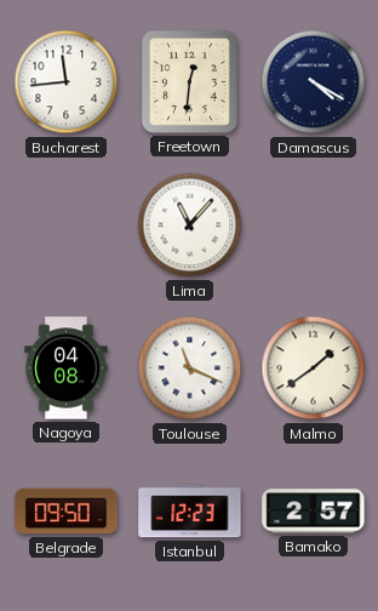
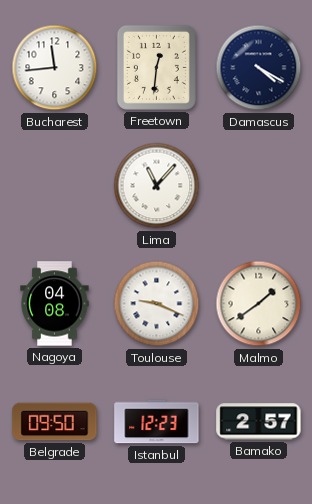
Toulouse: 11:19 -> 9:19 (157, 304)
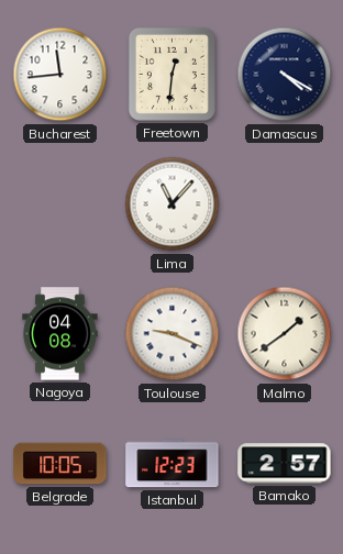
Belgrade: 09:50 -> 10:05 (60, 464)
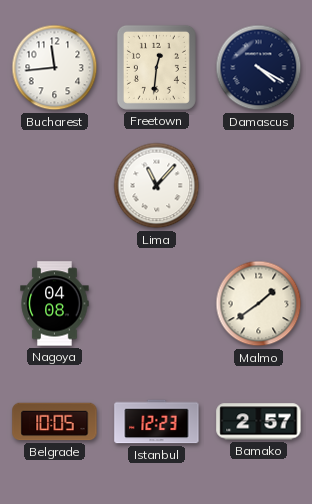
Toulouse: 9:19 -> none (173, 334)
